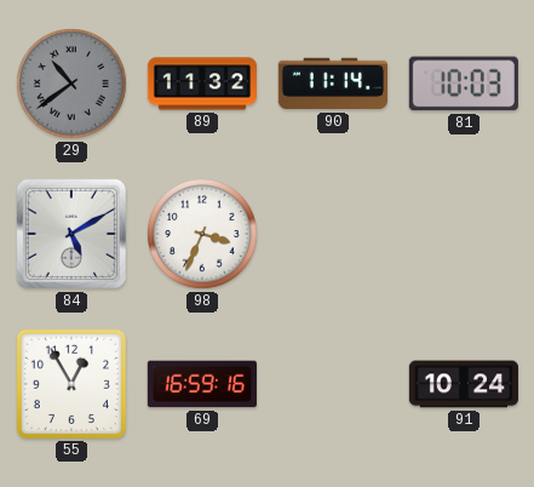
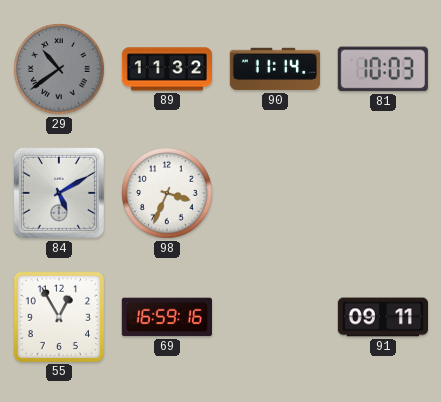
91: 10:24 -> 09:11 (382, 317)
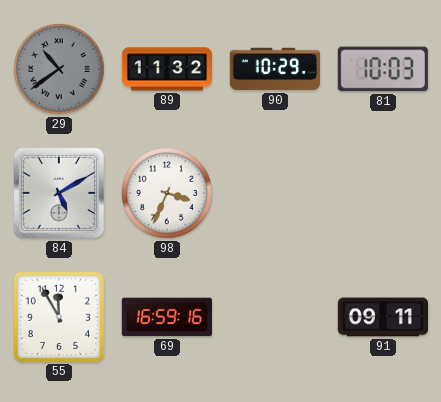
90: 11:14 -> 10:29 (275, 69)
55: 12:55 -> 11:55 (59, 317)
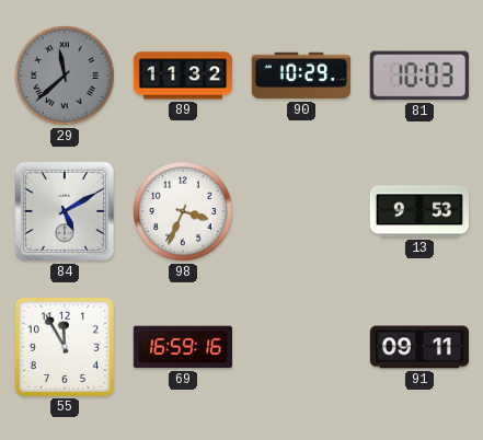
29: 10:39 -> 11:38 (65, 76)
13: none -> 9:53 (419, 211)
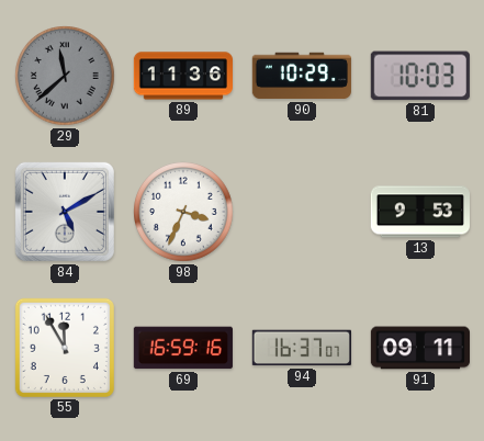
89: 11:32 -> 11:36 (182, 76)
94: none -> 16:37 (302, 348)
